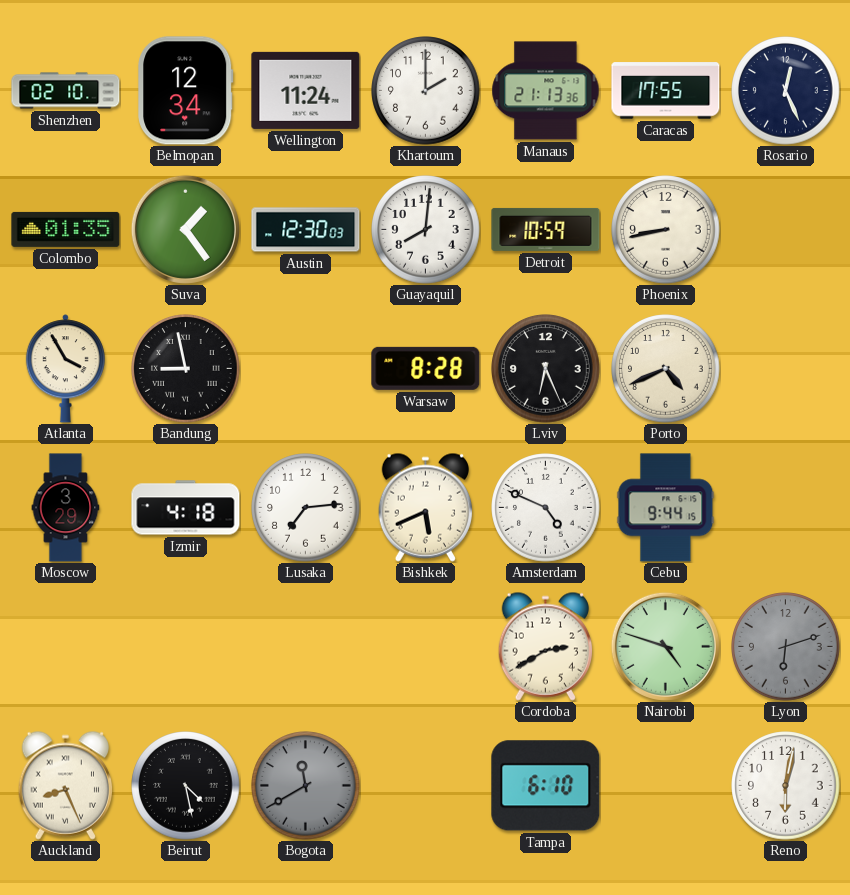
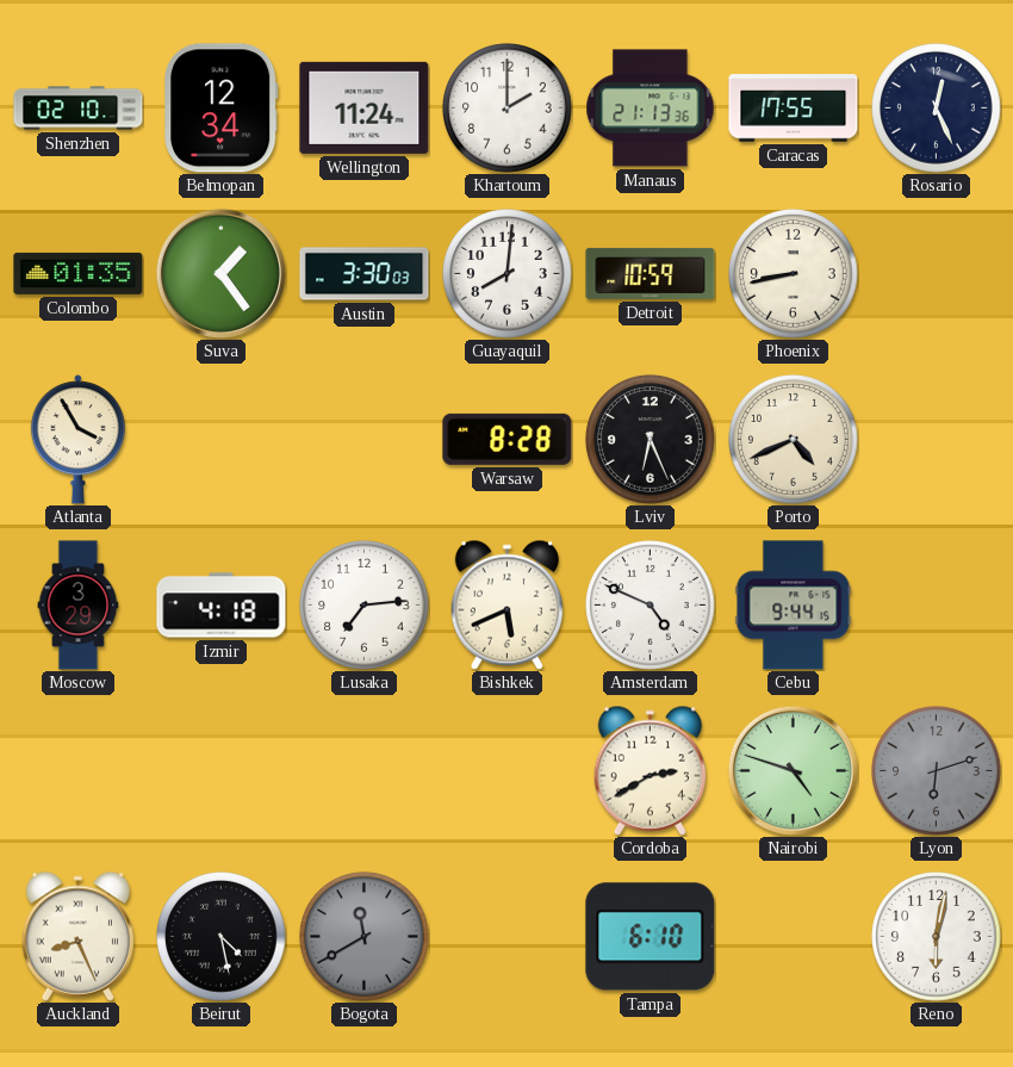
Austin: 12:30 -> 3:30 (365, 274)
Bandung: 8:58 -> none (186, 369)
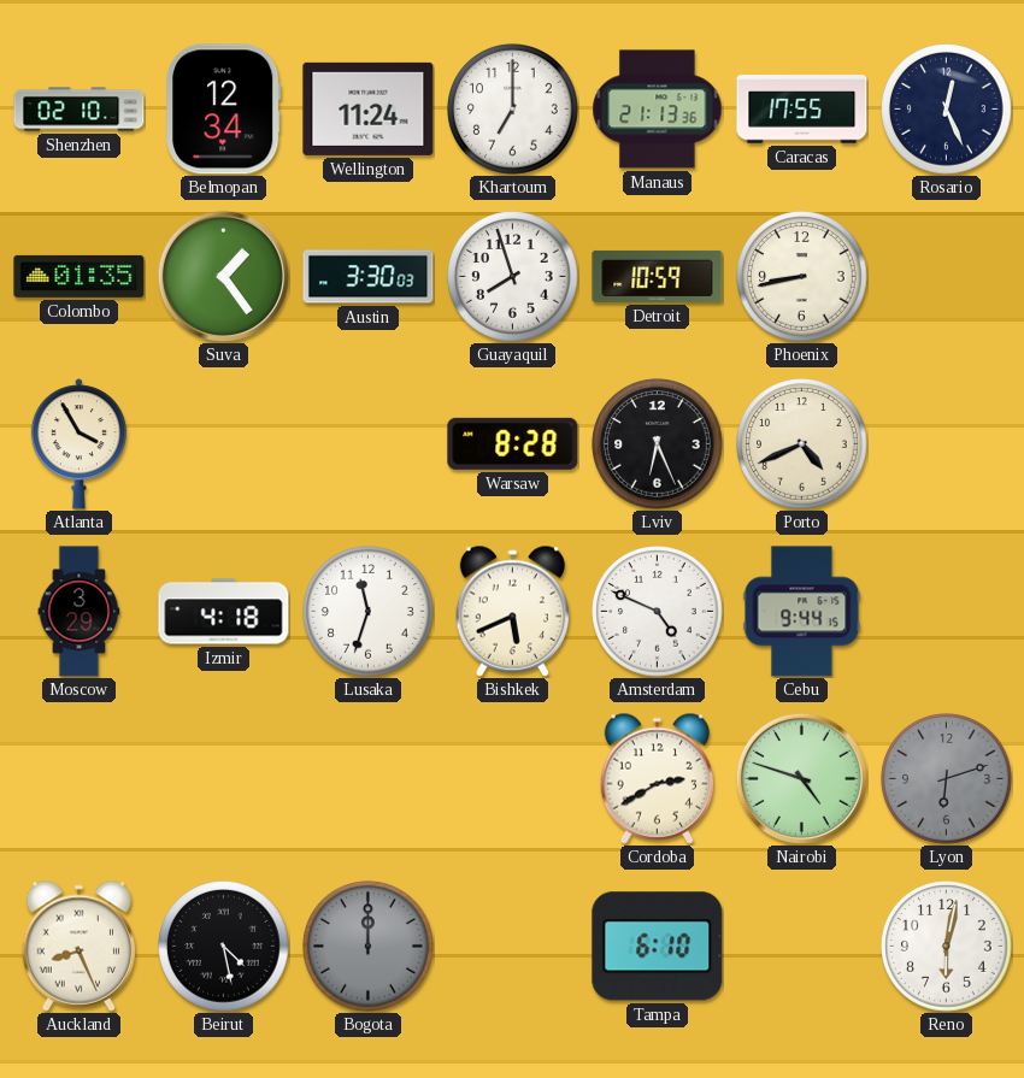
Khartoum: 2:00 -> 7:00 (513, 110)
Guayaquil: 8:01 -> 7:57 (513, 277)
Lusaka: 7:14 -> 11:33 (369, 612)
Bogota: 11:40 -> 12:00 (369, 947)
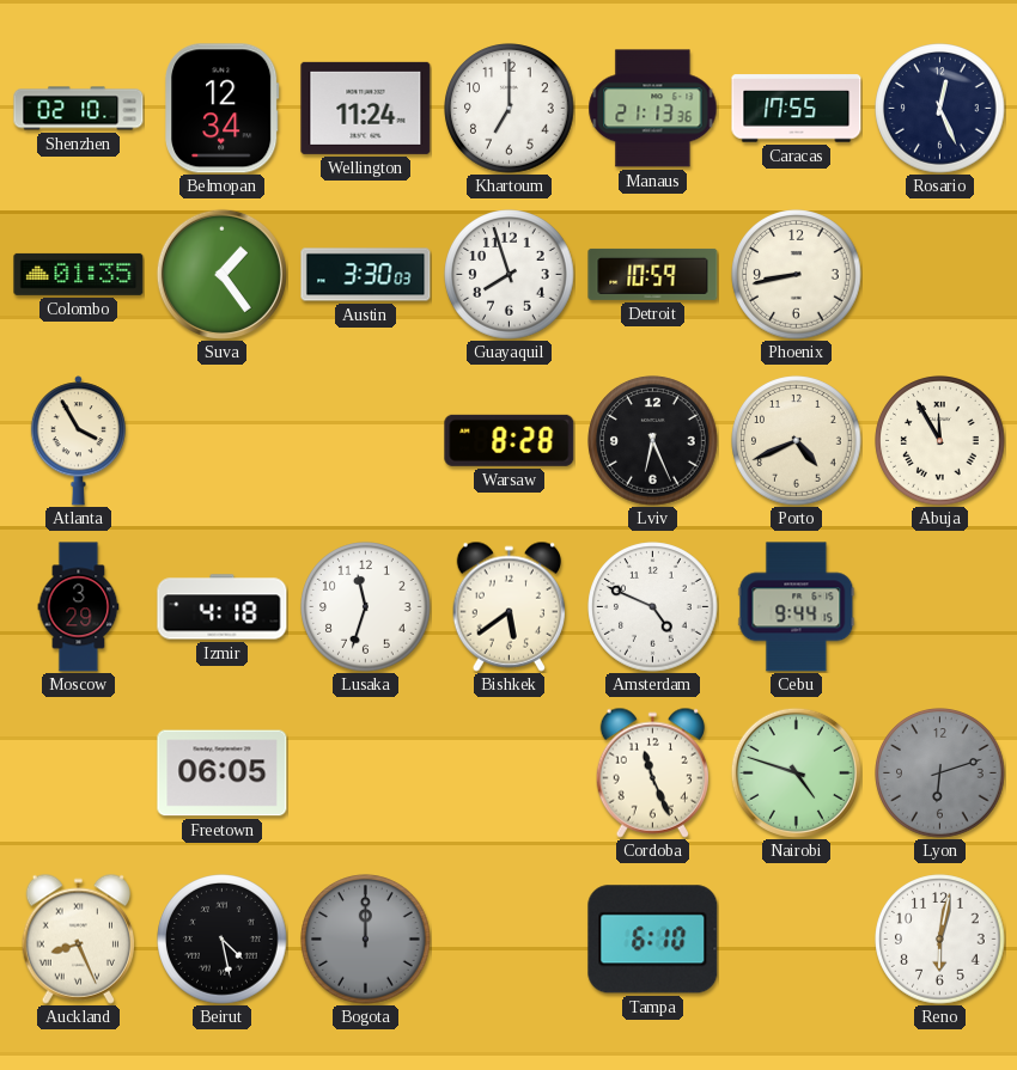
Abuja: none -> 11:55 (940, 441)
Bishkek: 5:41 -> 5:39 (508, 606)
Freetown: none -> 06:05 (223, 774)
Cordoba: 2:40 -> 11:26 (652, 772)
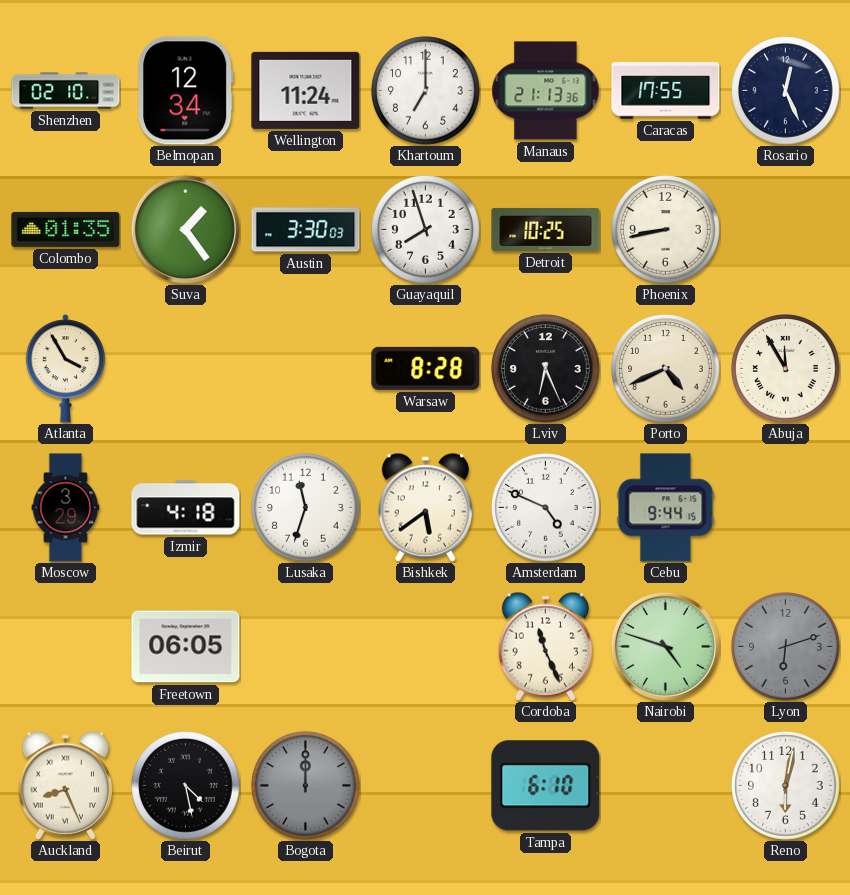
Detroit: 10:59 -> 10:25 (546, 229)
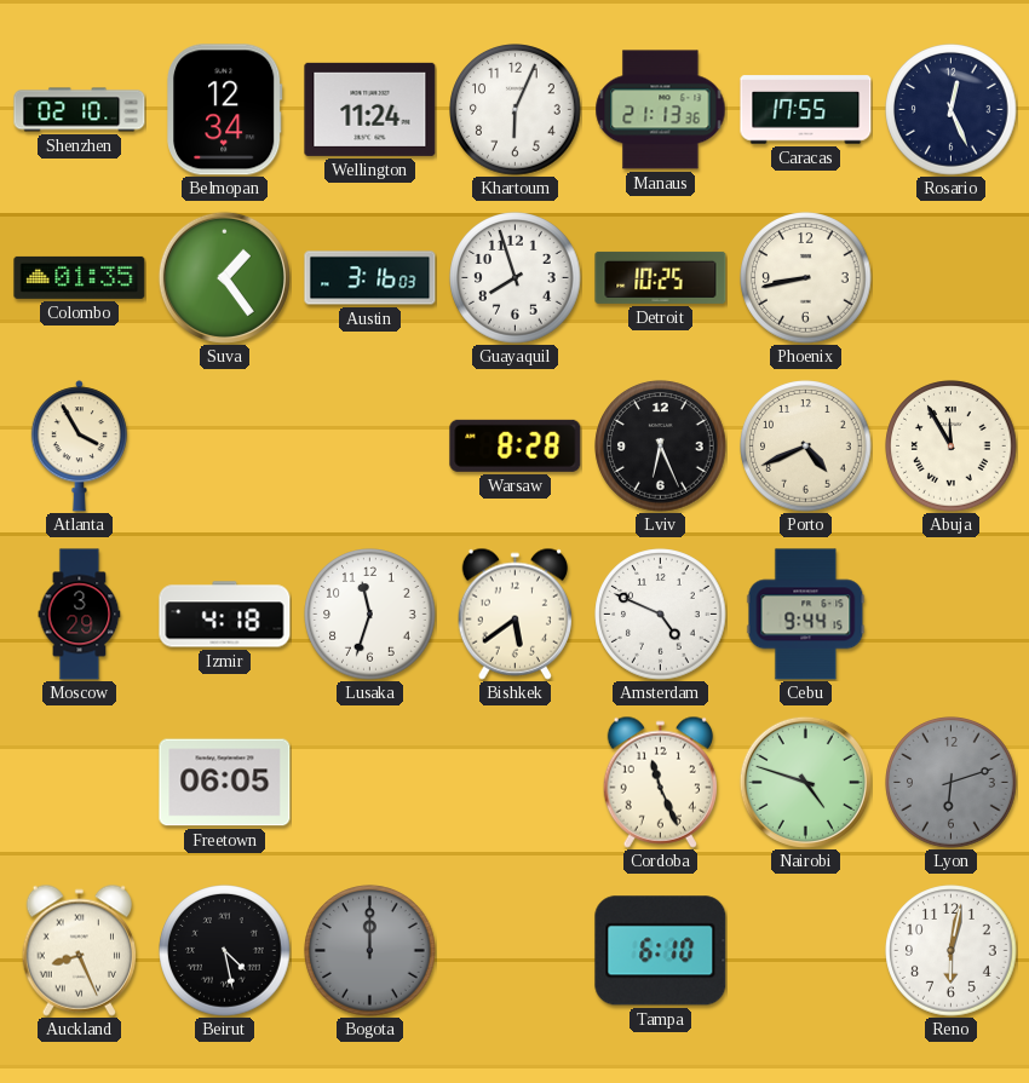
Khartoum: 7:00 -> 6:04 (516, 110)
Austin: 3:30 -> 3:16 (370, 278)
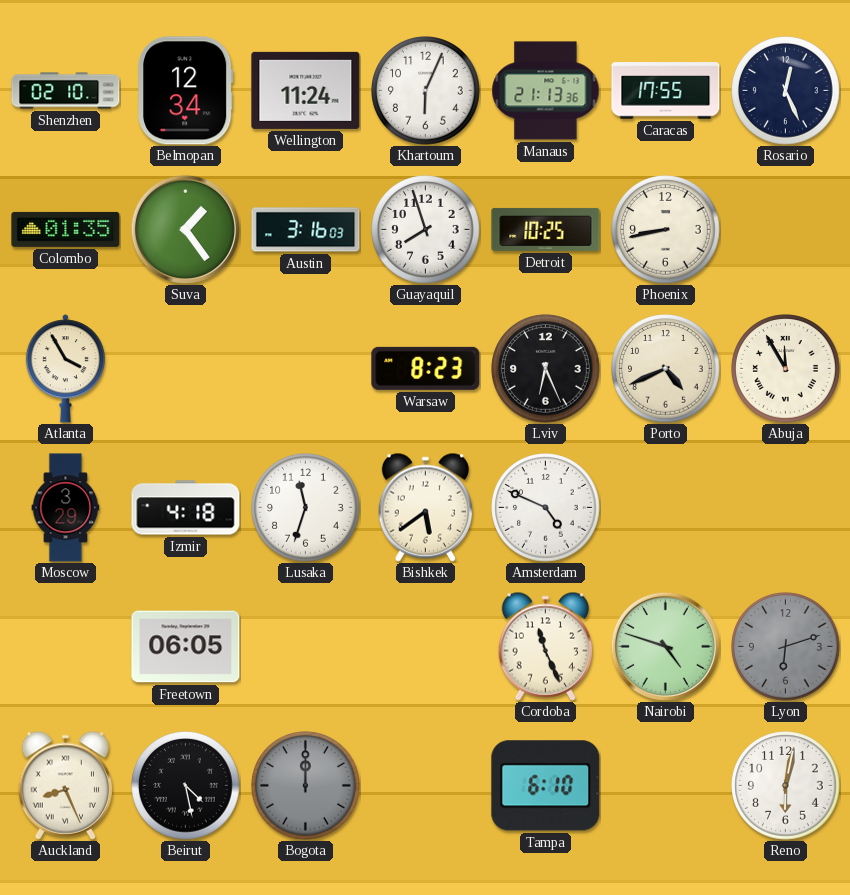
Warsaw: 8:28 -> 8:23 (426, 368)
Cebu: 9:44 -> none (806, 615)
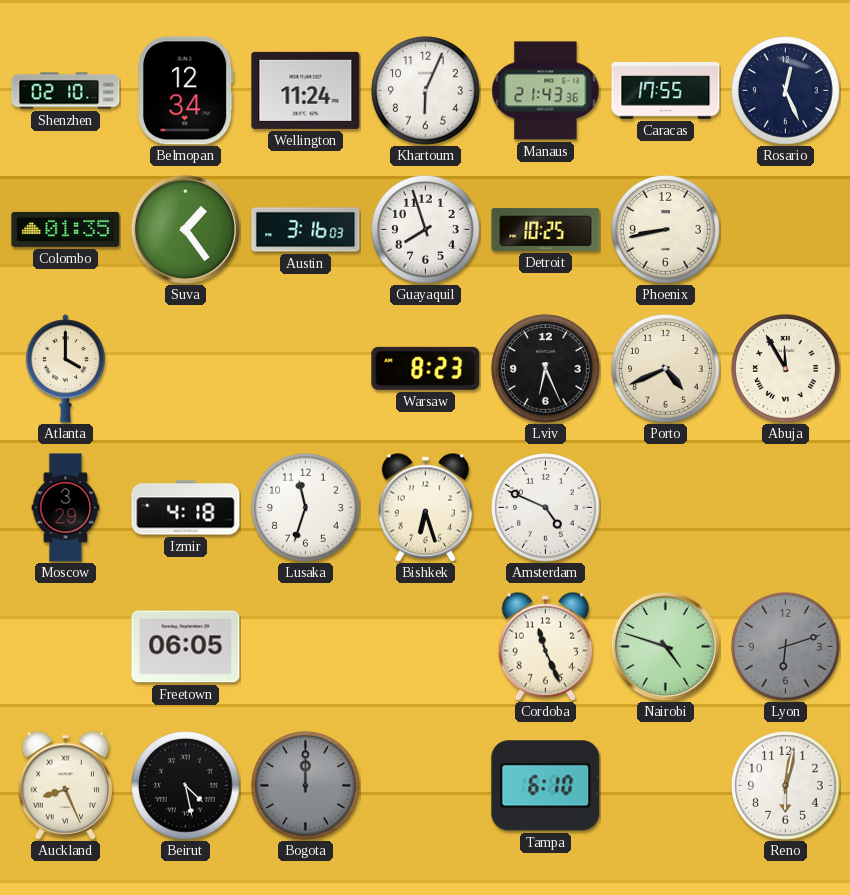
Manaus: 21:13 -> 21:43 (546, 91)
Atlanta: 3:55 -> 4:00 (65, 369)
Bishkek: 5:39 -> 6:27 (425, 507)
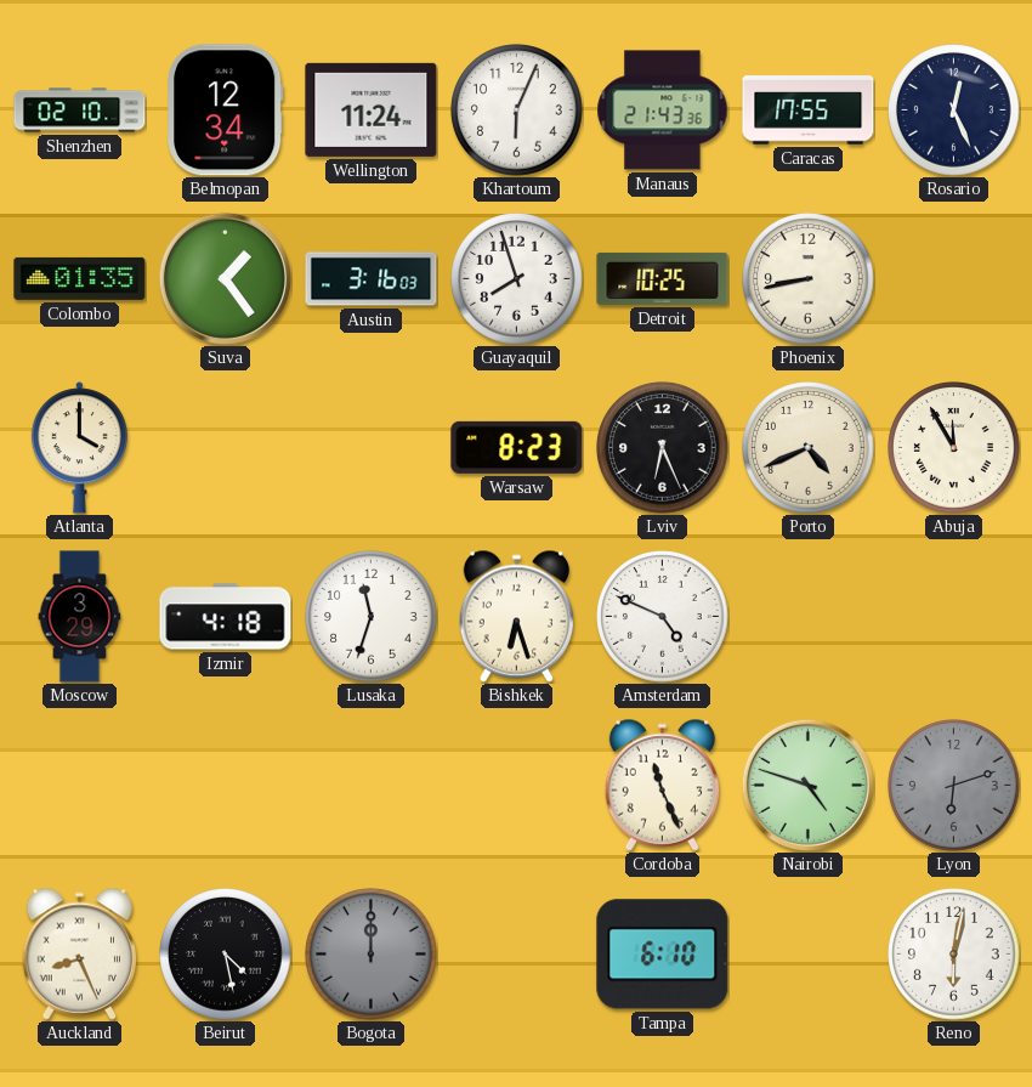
Freetown: 06:05 -> none (186, 647)
